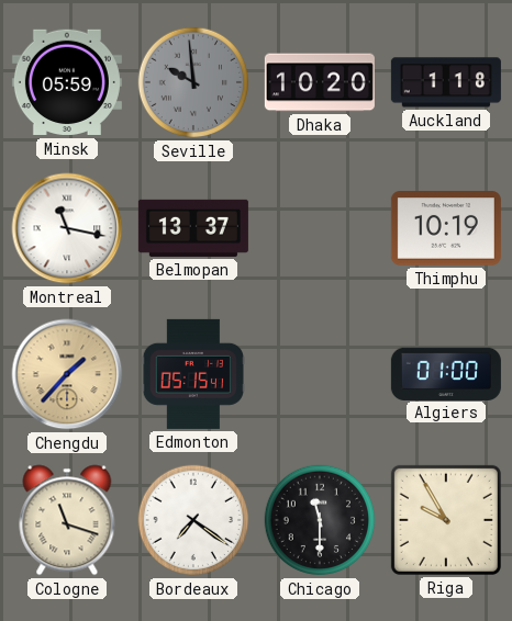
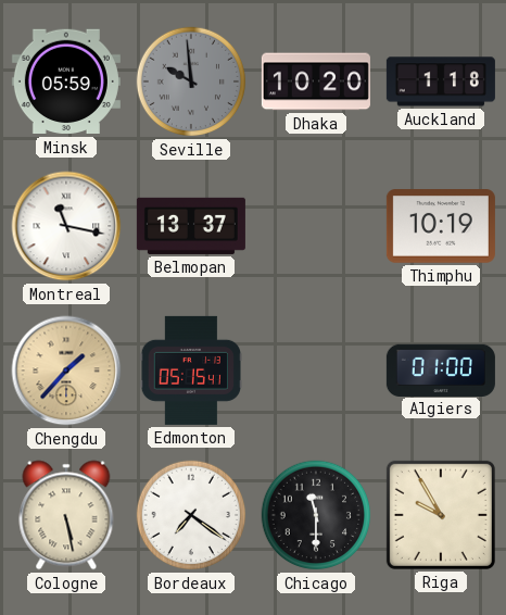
Cologne: 11:18 -> 5:28 (66, 515)
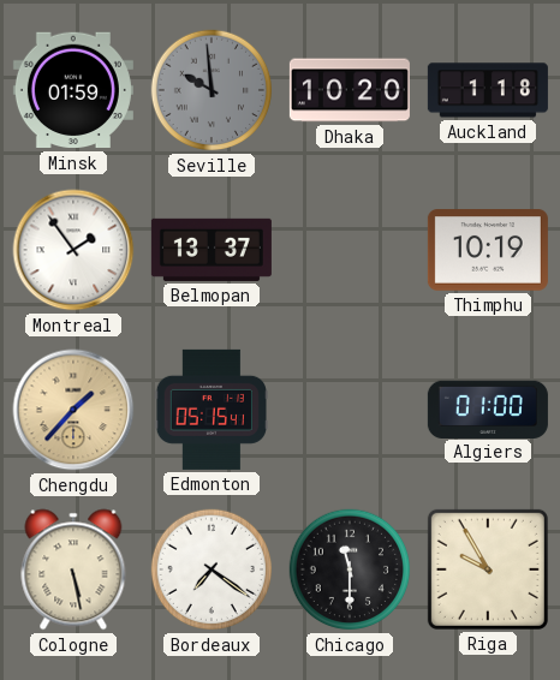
Minsk: 05:59 -> 01:59 (73, 90)
Montreal: 11:17 -> 1:54 (73, 250)
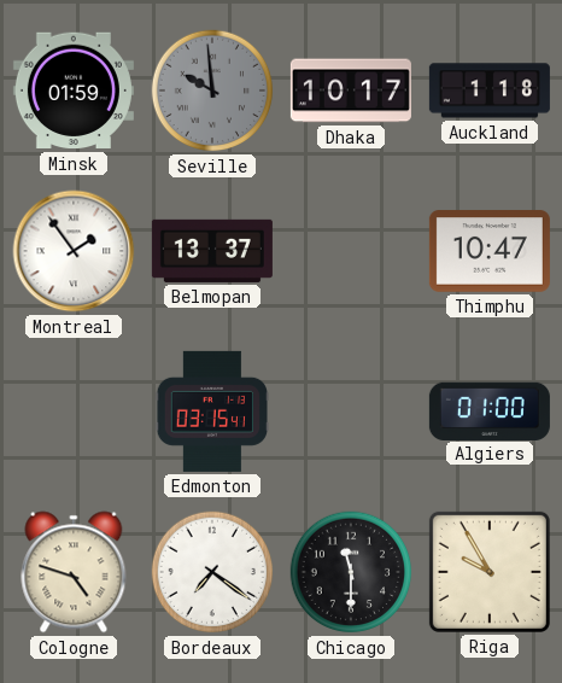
Dhaka: 10:20 -> 10:17 (351, 91)
Thimphu: 10:19 -> 10:47 (490, 251)
Chengdu: 1:37 -> none (73, 410)
Edmonton: 05:15 -> 03:15 (211, 411)
Cologne: 5:28 -> 4:48 (74, 572)
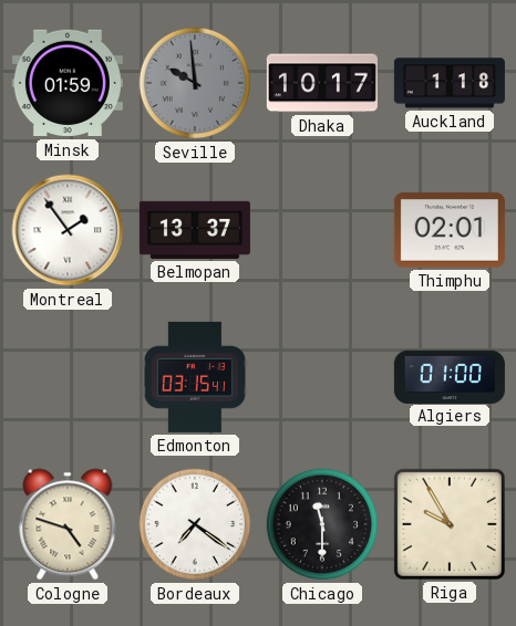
Thimphu: 10:47 -> 02:01 (450, 230)
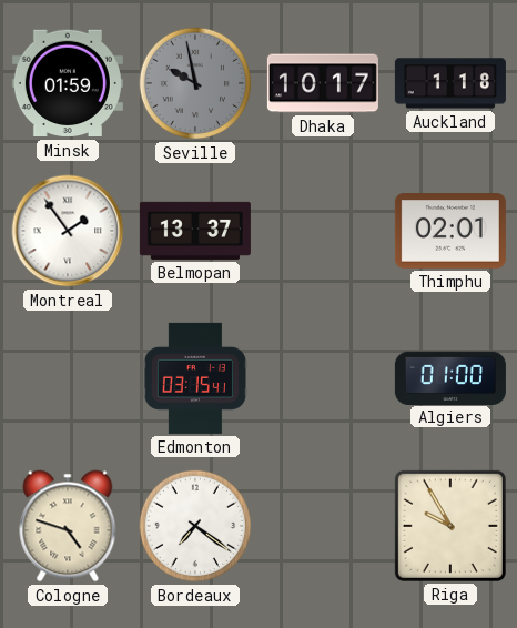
Seville: 9:59 -> 9:58 (195, 83)
Chicago: 11:30 -> none (322, 524)
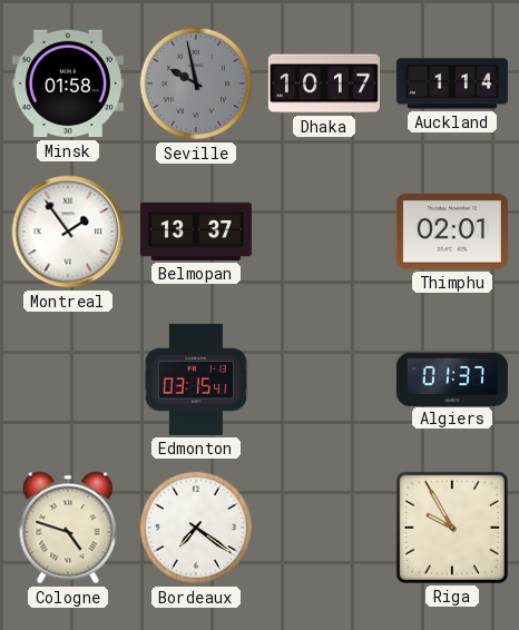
Minsk: 01:59 -> 01:58 (68, 83)
Auckland: 1:18 -> 1:14 (452, 83)
Algiers: 01:00 -> 01:37 (452, 378)
